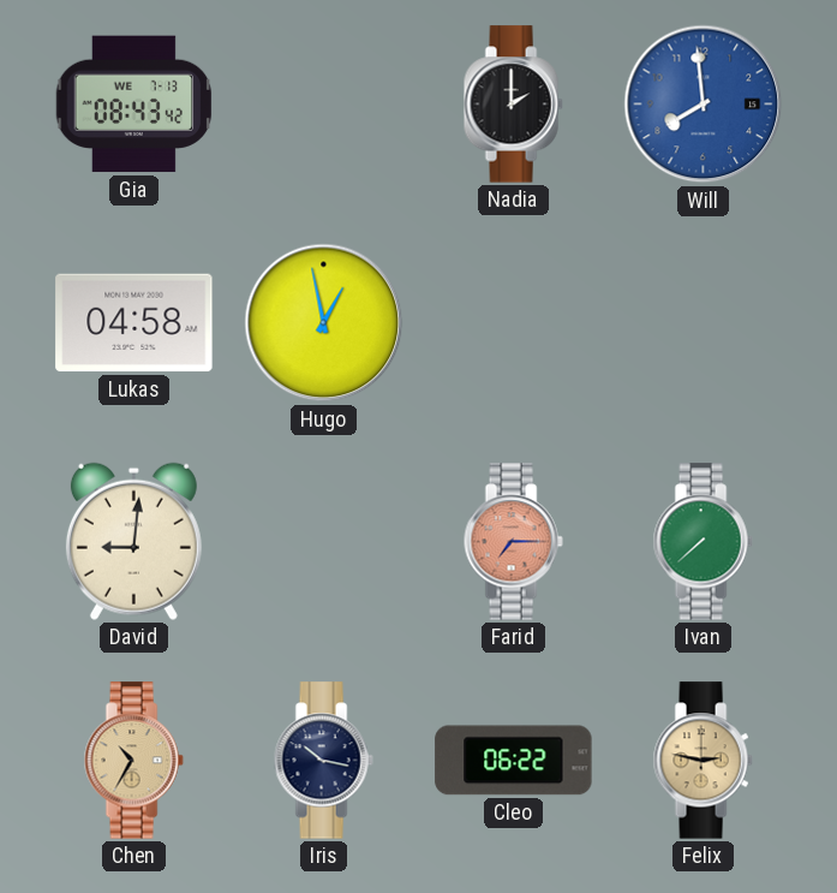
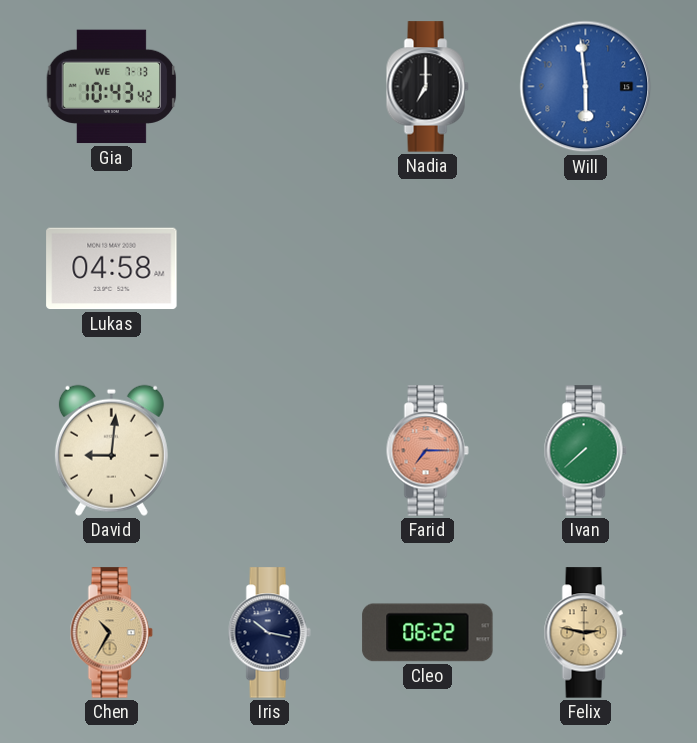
Gia: 08:43 -> 10:43 (112, 87)
Nadia: 2:00 -> 7:00 (427, 87)
Will: 7:59 -> 5:59 (586, 87)
Hugo: 12:58 -> none (324, 323)
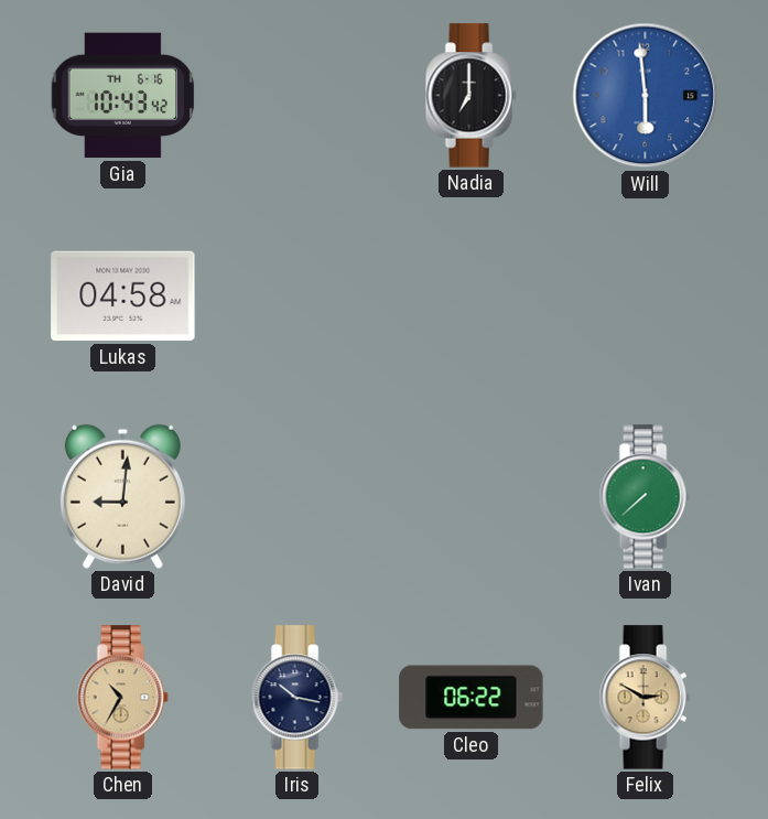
Gia date: WE 7-13 -> TH 6-16 (123, 96)
Farid: 7:15 -> none (427, 451)
Felix: 2:47 -> 2:50 (645, 698)
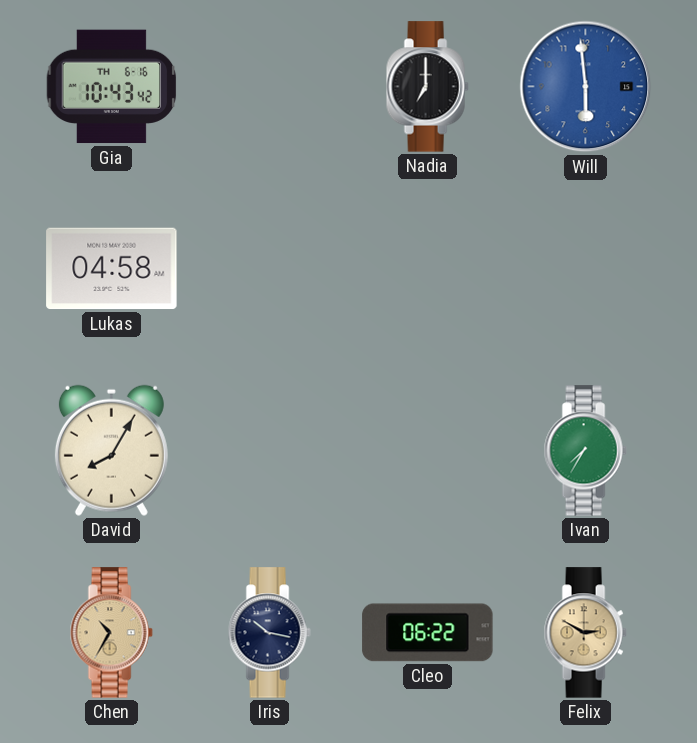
David: 9:01 -> 8:05 (111, 450)
Ivan: 7:38 -> 7:35 (585, 451)
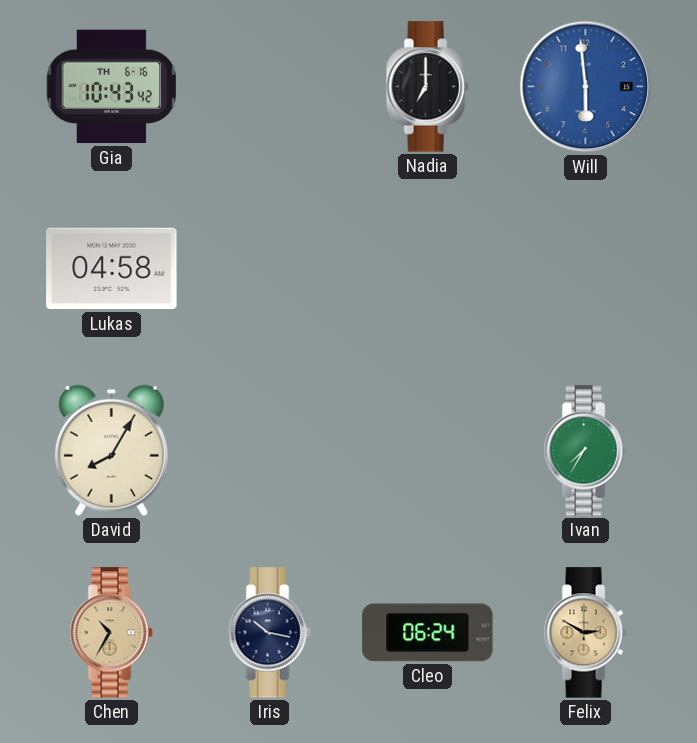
Cleo: 06:22 -> 06:24 (428, 633)
